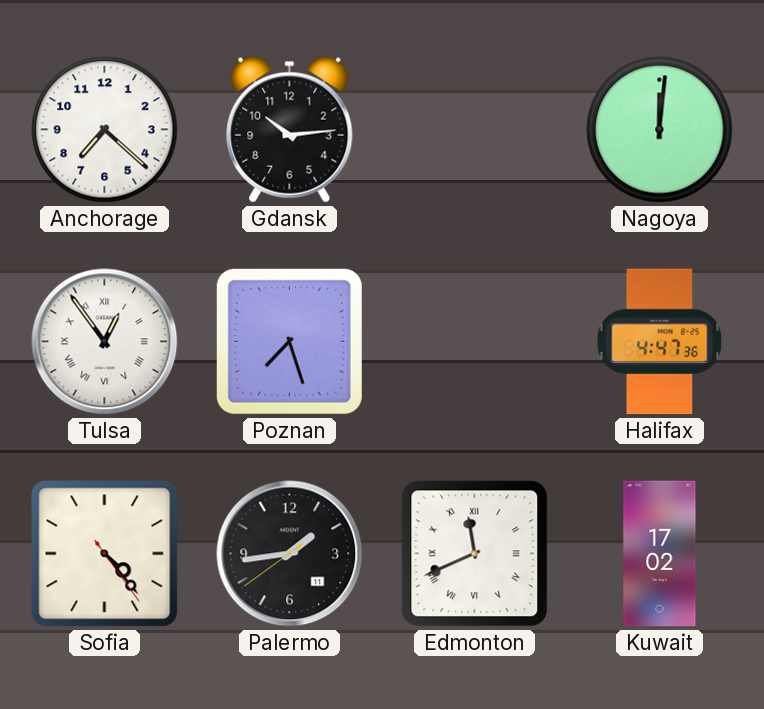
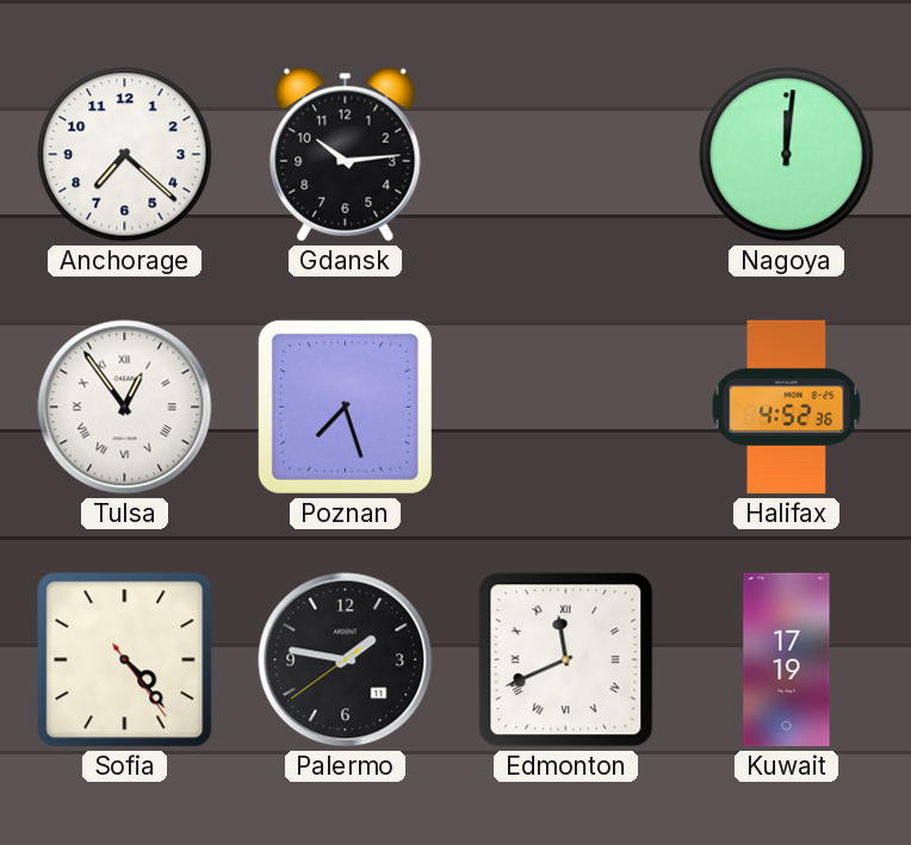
Halifax: 4:47 -> 4:52 (787, 408)
Palermo: 1:43 -> 1:46 (346, 660)
Kuwait: 17:02 -> 17:19 (787, 660)
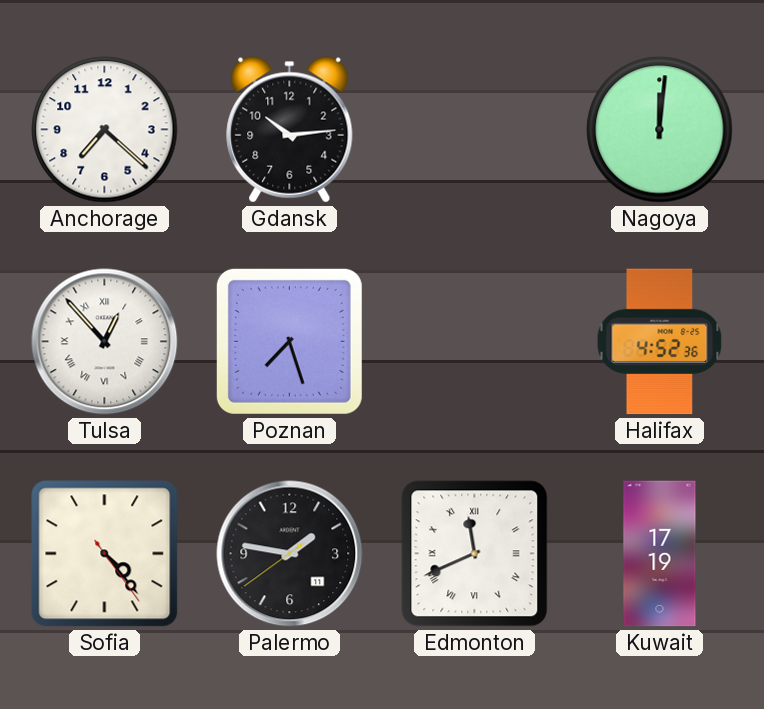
Tulsa: 12:54 -> 12:53 (105, 342)
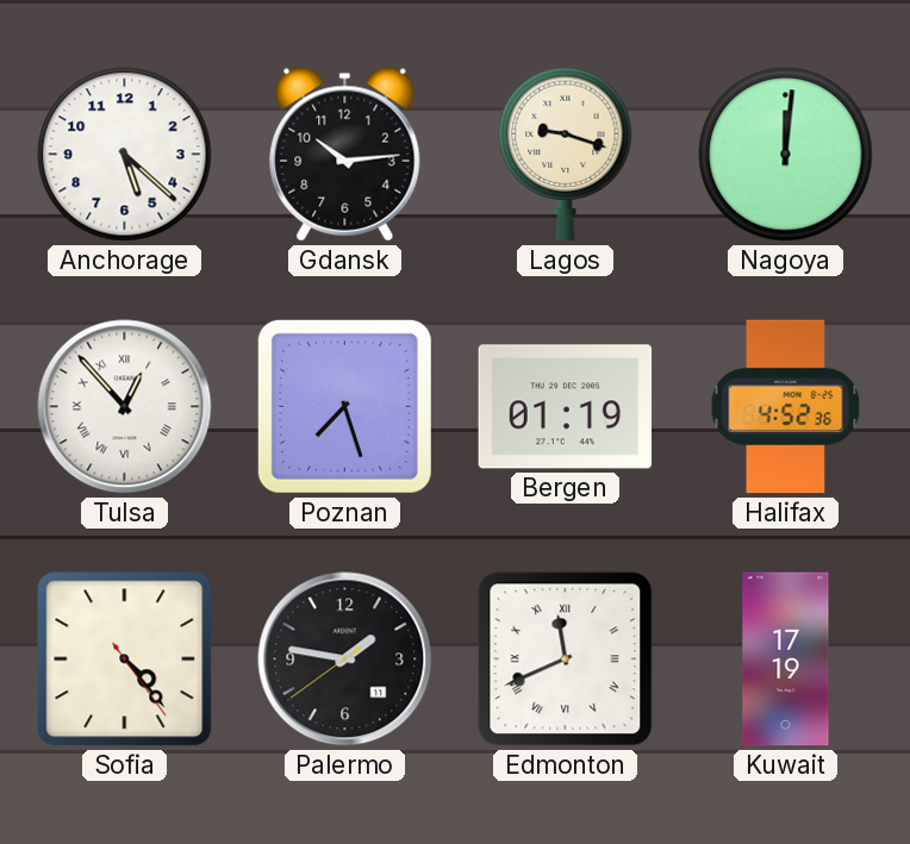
Anchorage: 7:22 -> 5:22 (125, 155)
Lagos: none -> 9:18 (566, 155)
Bergen: none -> 01:19 (566, 407)
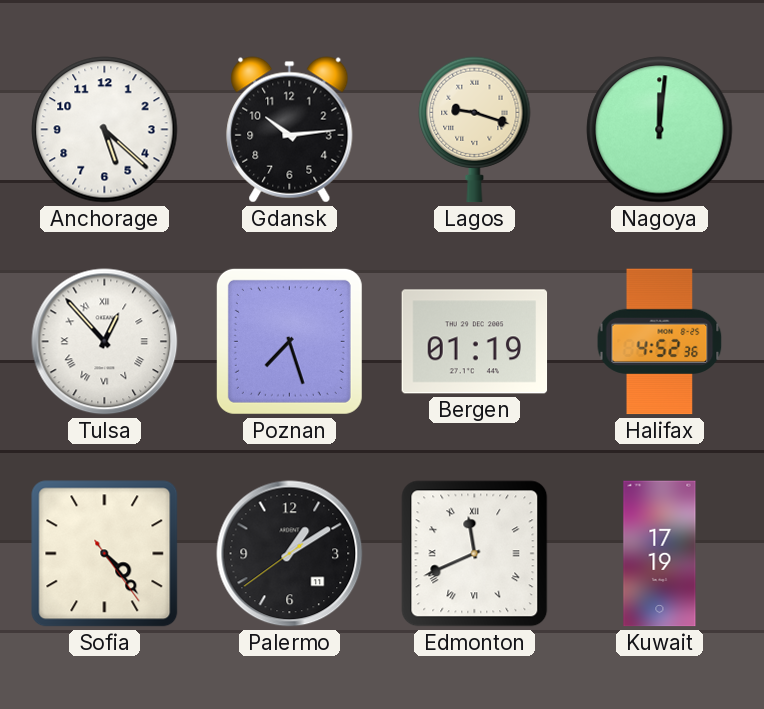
Palermo: 1:46 -> 1:09 (290, 554)
